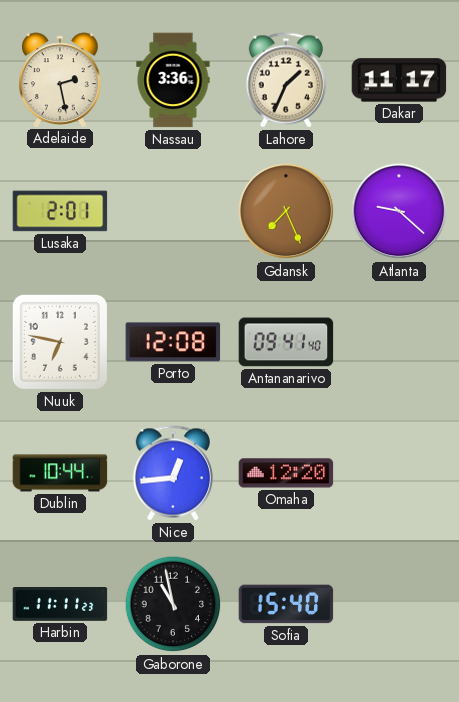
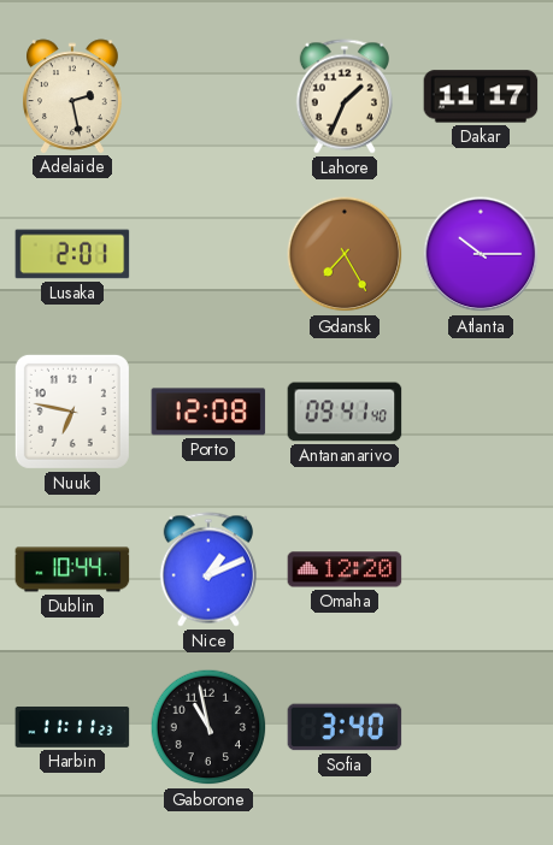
Nassau: 3:36 -> none (173, 80)
Gdansk: 7:26 -> 7:25 (345, 254)
Atlanta: 9:22 -> 10:15 (481, 254)
Nice: 12:44 -> 1:11 (208, 569)
Sofia: 15:40 -> 3:40 (345, 727)
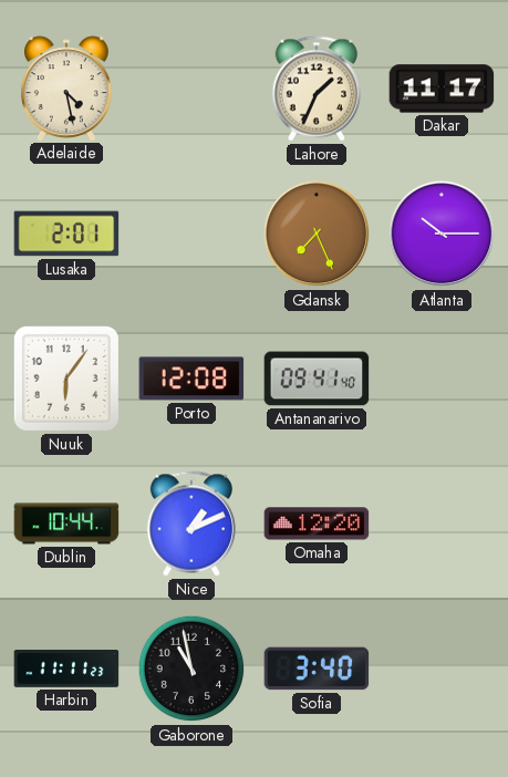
Adelaide: 2:28 -> 4:28 (68, 89)
Gdansk: 7:25 -> 7:26 (317, 234)
Nuuk: 6:47 -> 6:06 (66, 379)
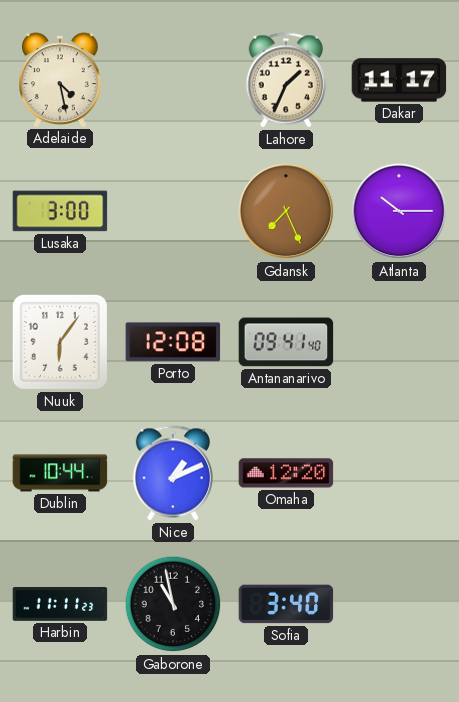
Lusaka: 2:01 -> 3:00 (60, 211)
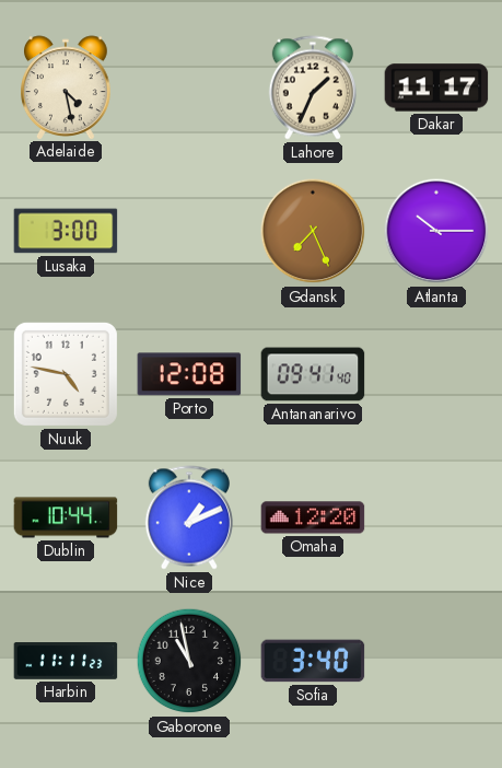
Nuuk: 6:06 -> 4:47 (66, 374)
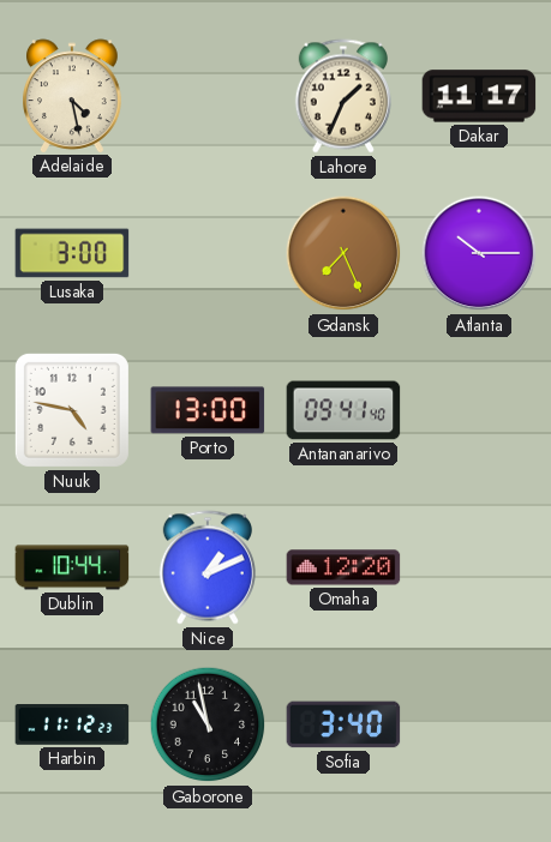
Porto: 12:08 -> 13:00 (208, 410)
Harbin: 11:11 -> 11:12 (72, 726)
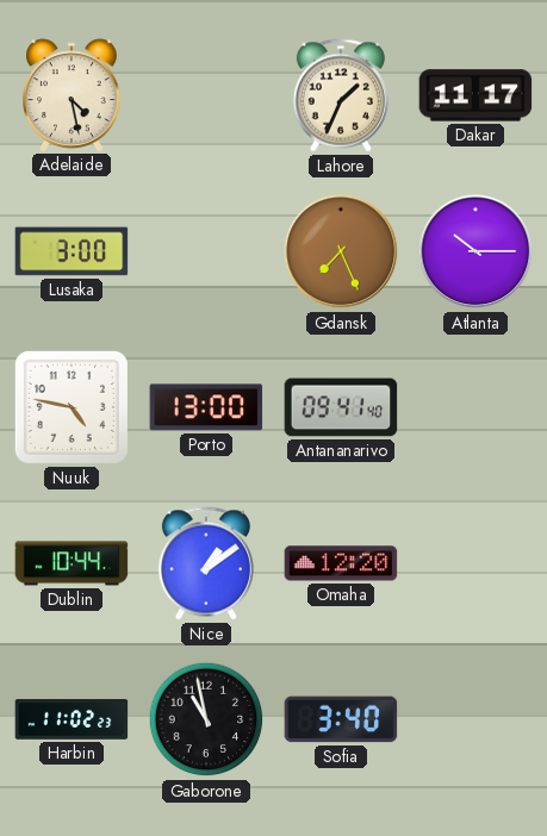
Nice: 1:11 -> 1:09 (206, 563)
Harbin: 11:12 -> 11:02 (72, 720)
